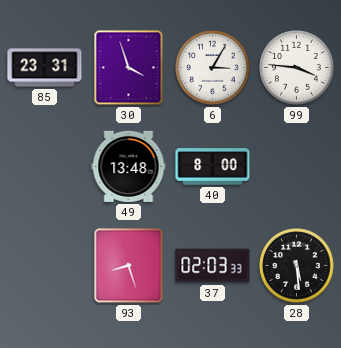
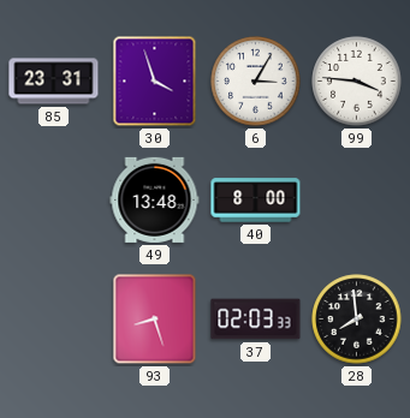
28: 5:29 -> 7:59 (357, 320)
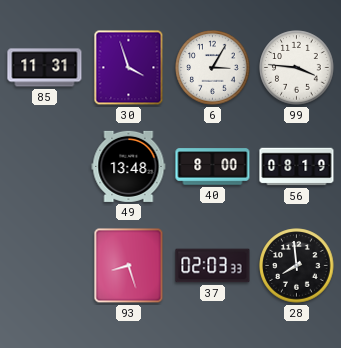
85: 23:31 -> 11:31 (45, 68)
56: none -> 08:19 (297, 167)
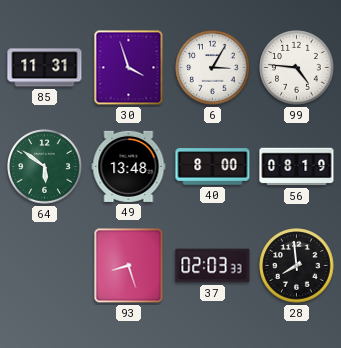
99: 3:46 -> 4:46 (297, 68)
64: none -> 5:51 (45, 167)
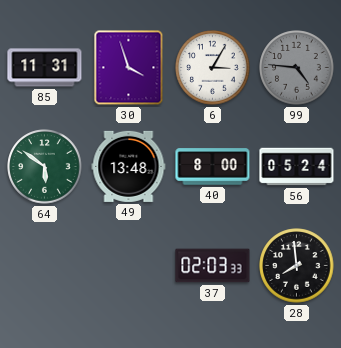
99 dial: white -> grey (297, 68)
56: 08:19 -> 05:24 (297, 167)
93: 8:27 -> none (129, 266)
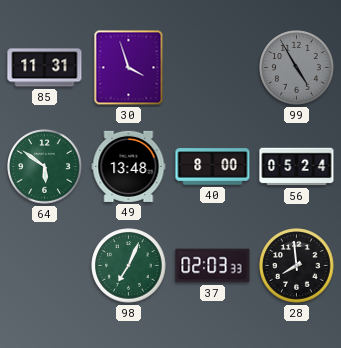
6: 3:05 -> none (213, 68)
99: 4:46 -> 4:55 (297, 68)
98: none -> 7:04 (129, 266)
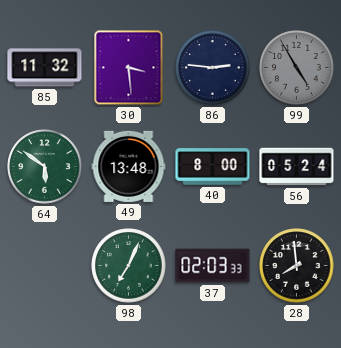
85: 11:31 -> 11:32 (45, 68)
30: 3:57 -> 3:29 (129, 68)
86: none -> 2:46 (213, 68)
